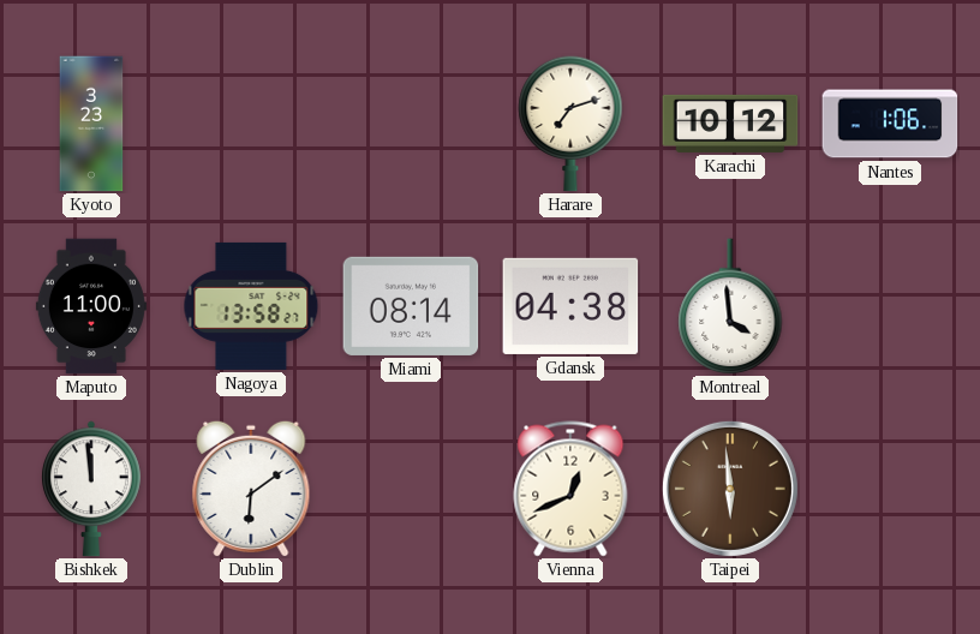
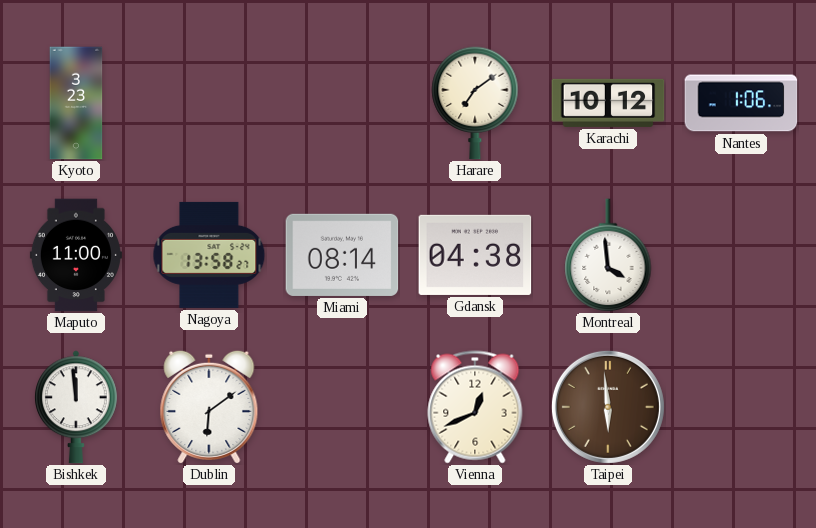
Harare: 7:12 -> 7:09 (475, 103)
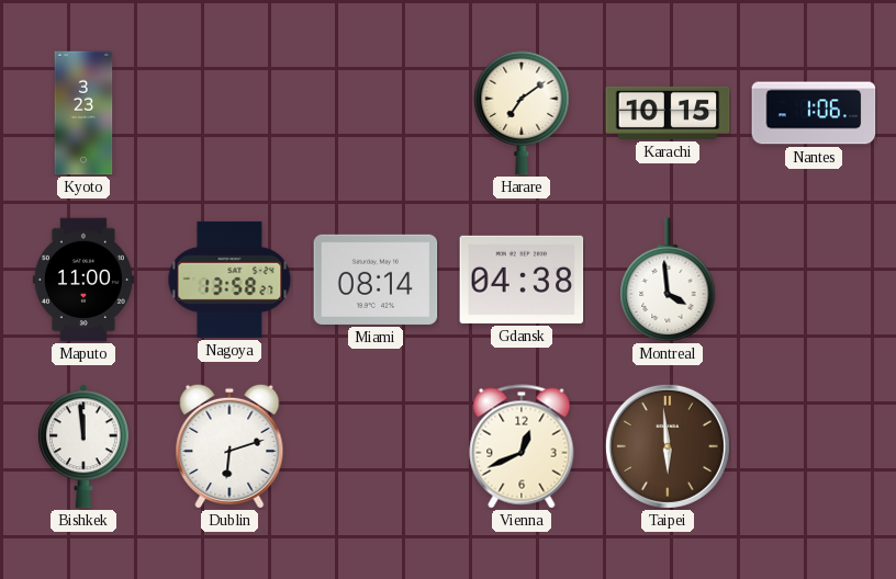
Karachi: 10:12 -> 10:15 (668, 113)
Dublin: 6:09 -> 6:12 (229, 445)
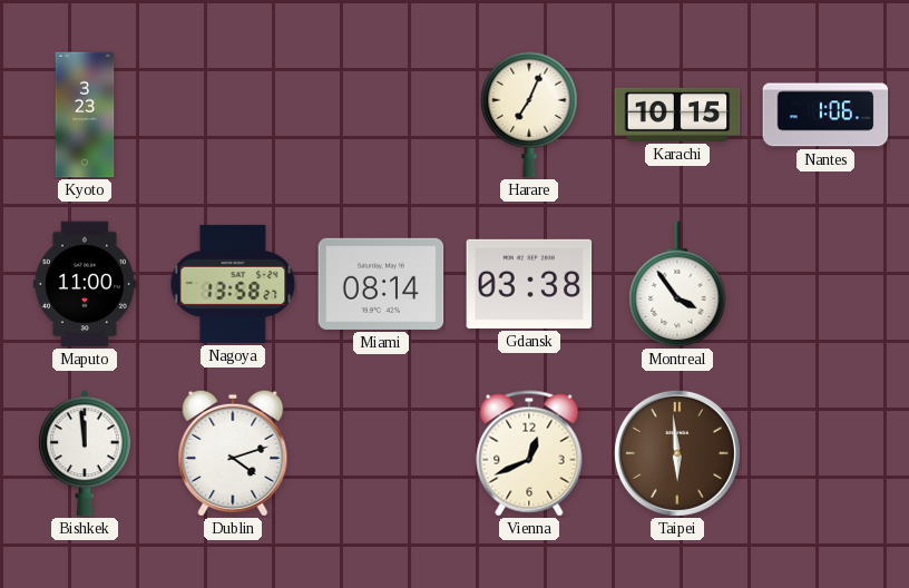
Harare: 7:09 -> 7:04 (529, 115)
Gdansk: 04:38 -> 03:38 (529, 284)
Montreal: 3:59 -> 3:54 (677, 284)
Dublin: 6:12 -> 4:12 (233, 452)
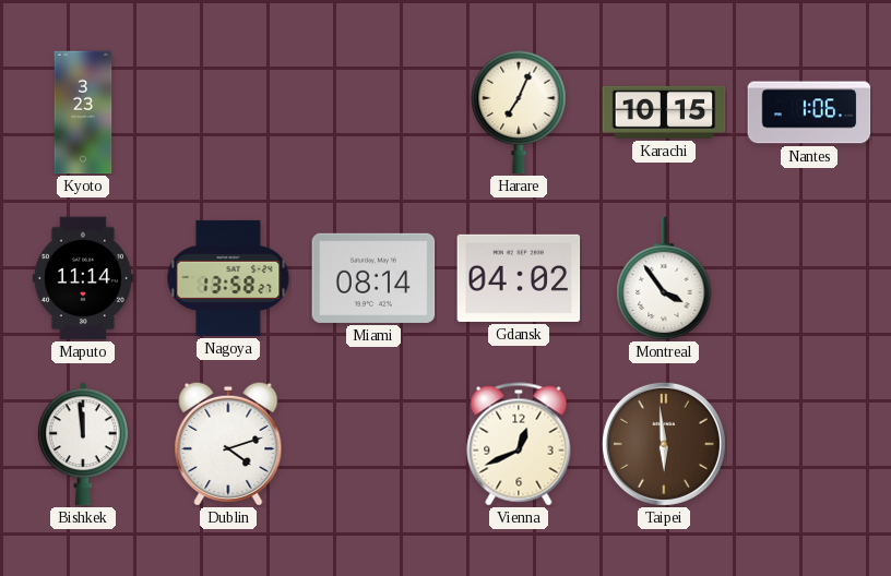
Maputo: 11:00 -> 11:14 (83, 278)
Gdansk: 03:38 -> 04:02 (519, 278)
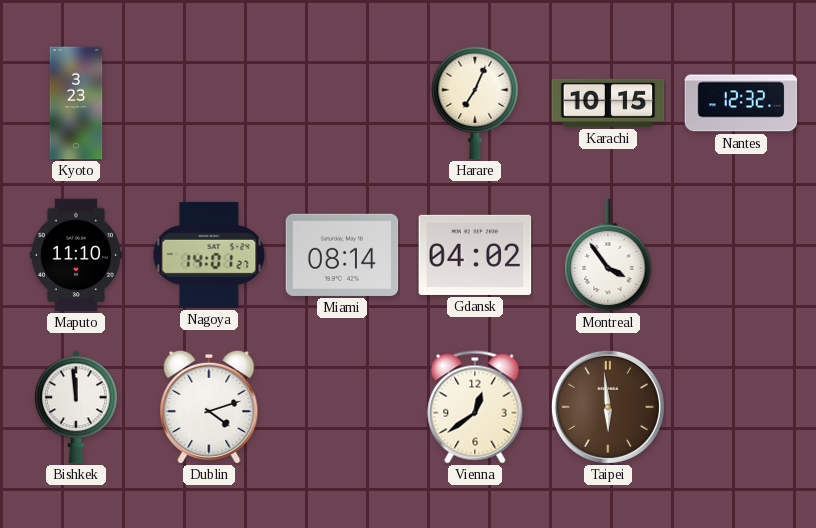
Nantes: 1:06 -> 12:32 (741, 103)
Maputo: 11:14 -> 11:10 (76, 255)
Nagoya: 13:58 -> 14:01 (209, 255)
Vienna: 12:41 -> 12:39 (475, 407)
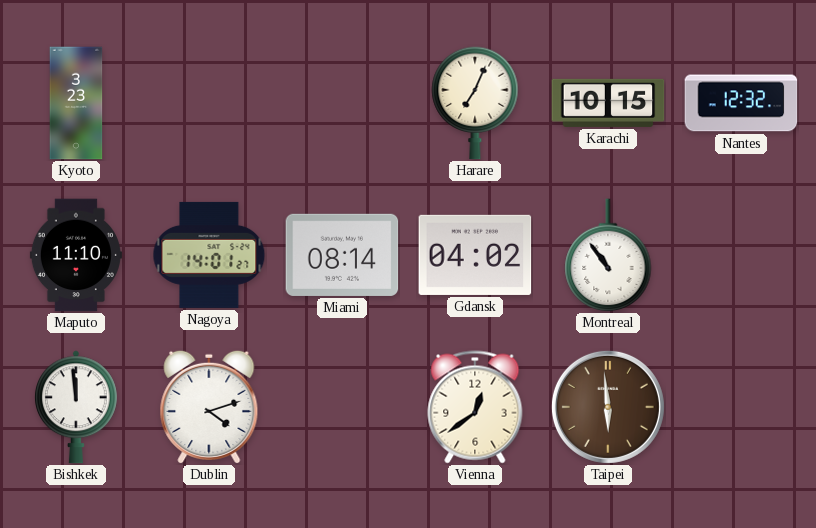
Montreal: 3:54 -> 10:54 (608, 255)
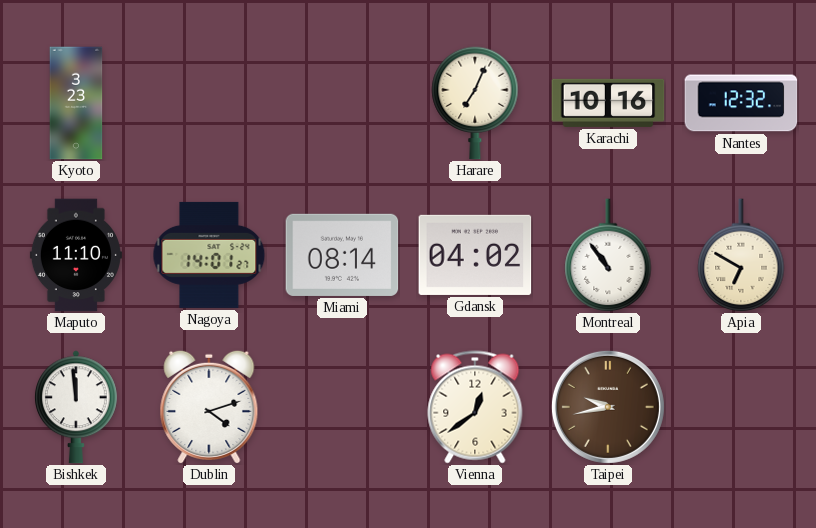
Karachi: 10:15 -> 10:16 (608, 103)
Apia: none -> 6:50 (741, 255)
Taipei: 5:59 -> 9:43 (608, 407)
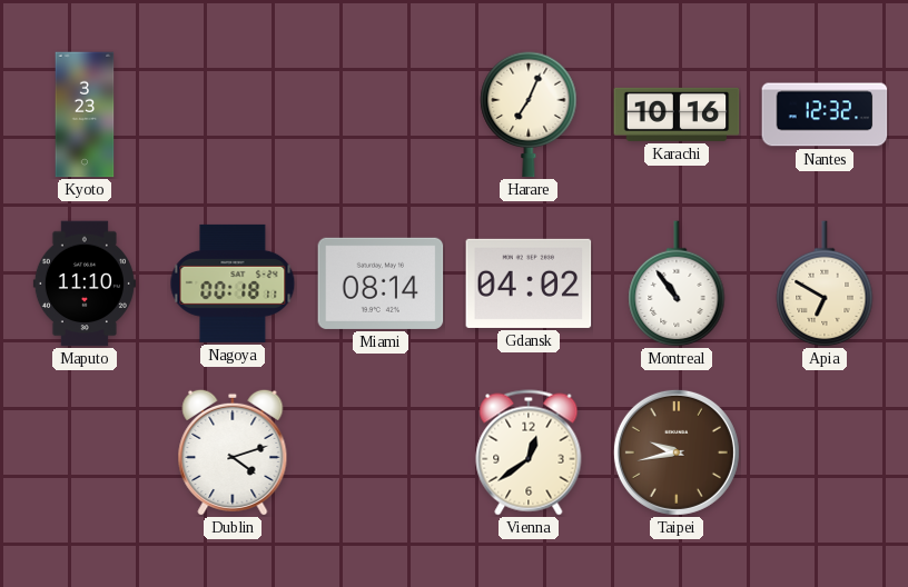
Nagoya: 14:01 -> 00:18 (233, 283)
Bishkek: 11:59 -> none (76, 407)
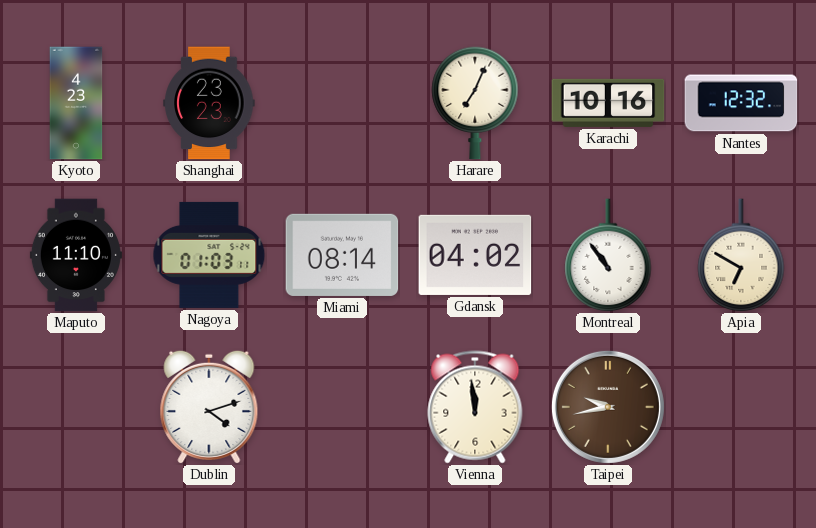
Kyoto: 3:23 -> 4:23 (76, 103)
Shanghai: none -> 23:23 (209, 103)
Nagoya: 00:18 -> 01:03 (209, 255)
Vienna: 12:39 -> 11:59 (475, 407)
